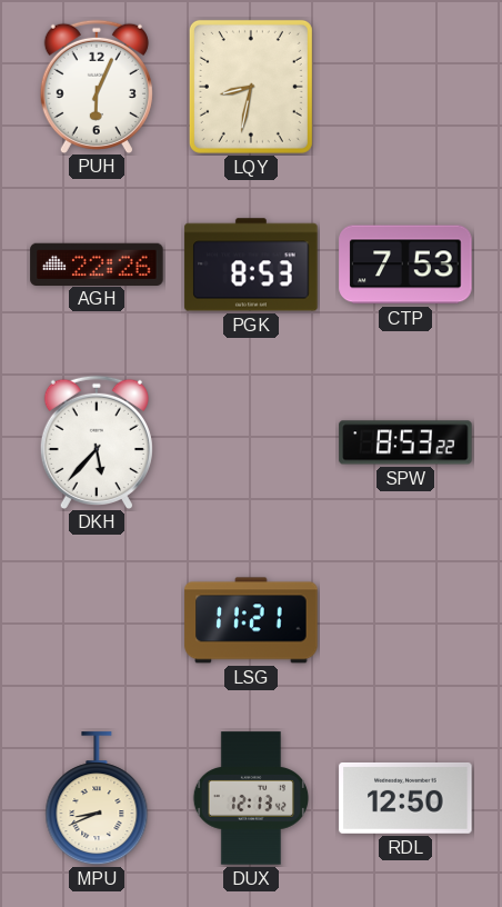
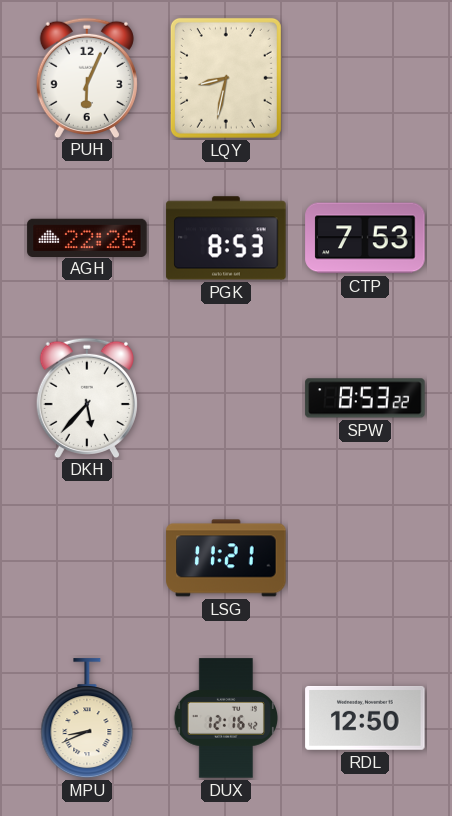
DUX: 12:13 -> 12:16 (225, 718)
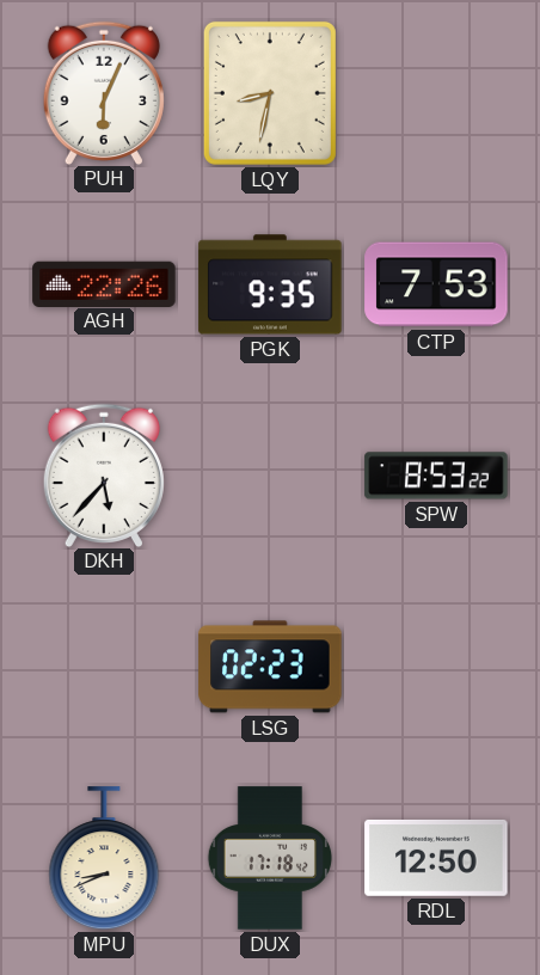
PGK: 8:53 -> 9:35 (270, 284)
LSG: 11:21 -> 02:23 (270, 667)
DUX: 12:16 -> 17:18 (269, 858)
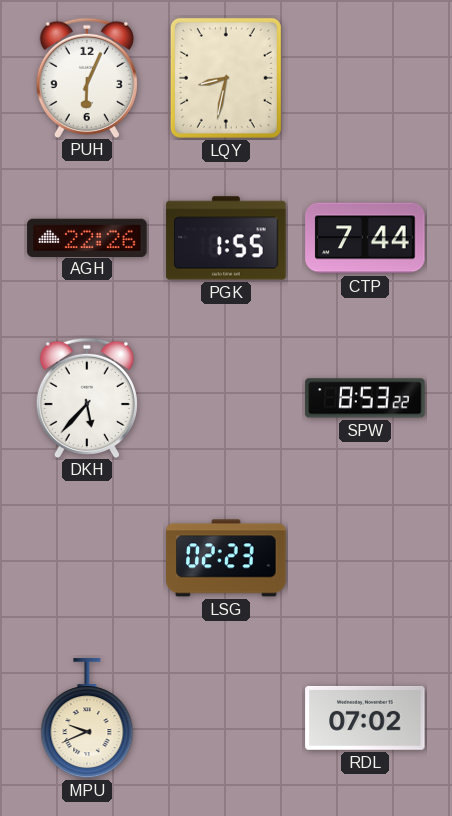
PGK: 9:35 -> 1:55 (226, 238)
CTP: 7:53 -> 7:44 (365, 238)
MPU: 8:41 -> 9:41 (87, 719)
DUX: 17:18 -> none (269, 858)
RDL: 12:50 -> 07:02 (365, 718)
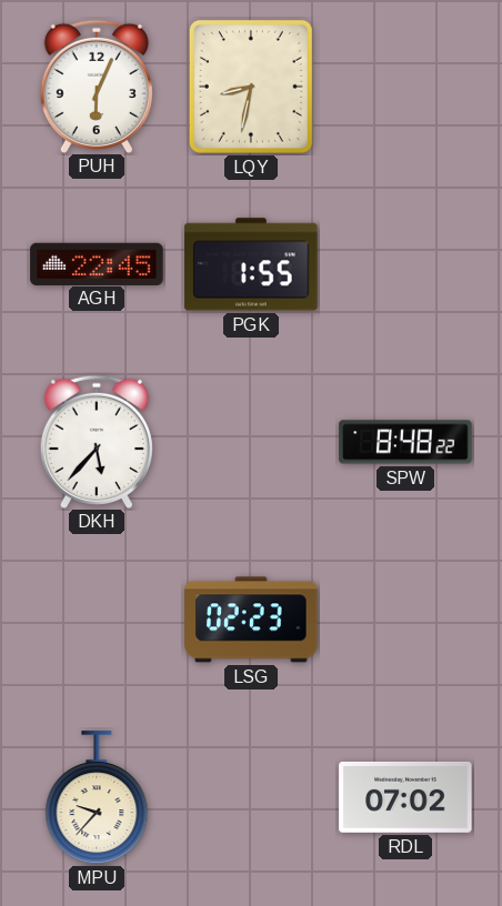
AGH: 22:26 -> 22:45 (97, 263)
CTP: 7:44 -> none (365, 238)
SPW: 8:53 -> 8:48 (405, 442)
MPU: 9:41 -> 9:37 (97, 798)
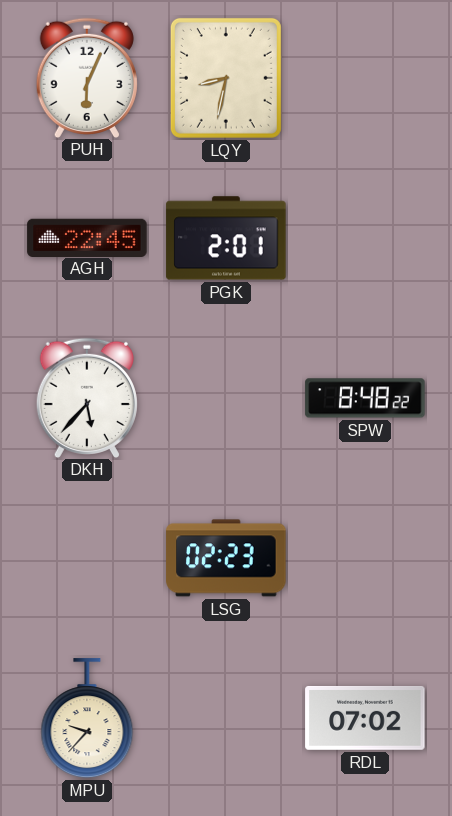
PGK: 1:55 -> 2:01 (226, 238)
